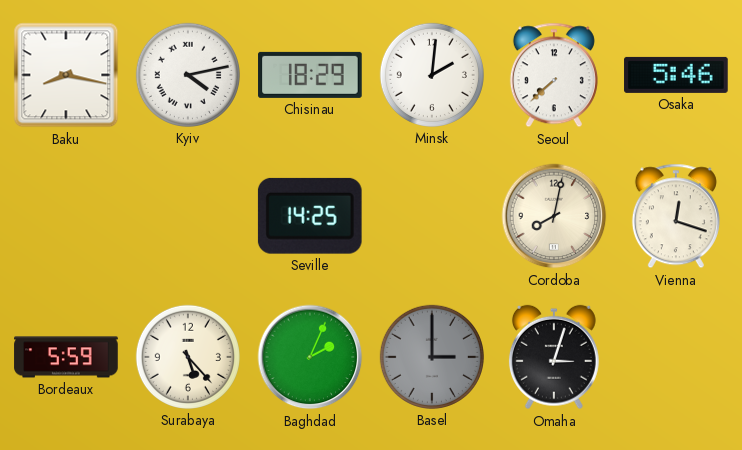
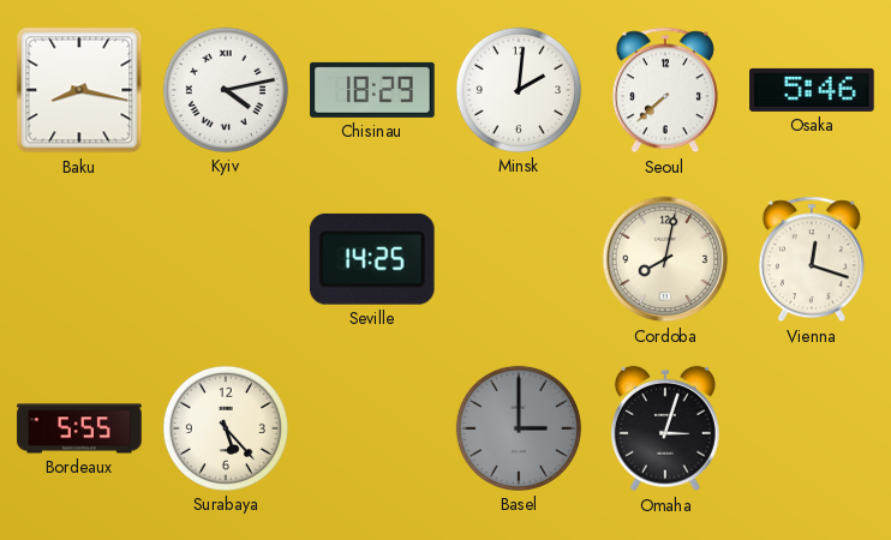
Bordeaux: 5:59 -> 5:55 (79, 428)
Baghdad: 2:04 -> none (310, 357)
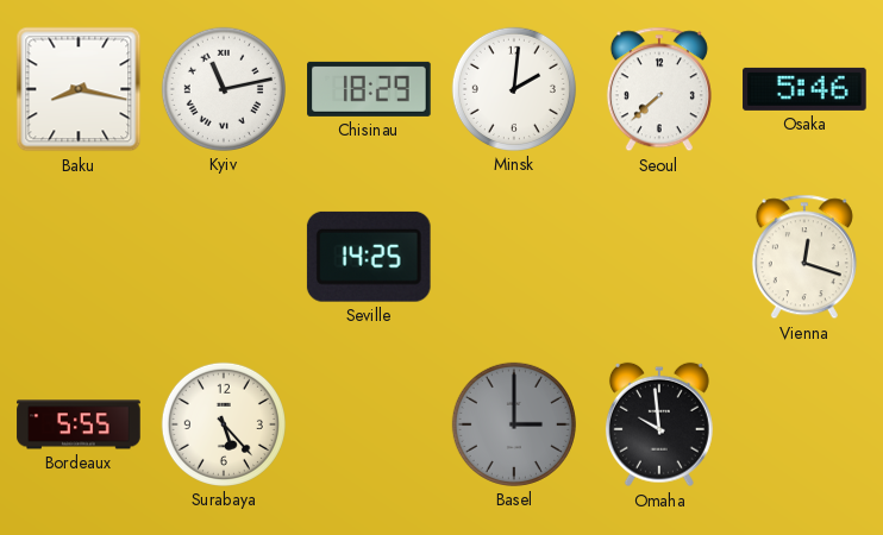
Kyiv: 4:13 -> 11:13 (224, 89)
Cordoba: 8:02 -> none (665, 259)
Omaha: 3:03 -> 9:59 (659, 424)
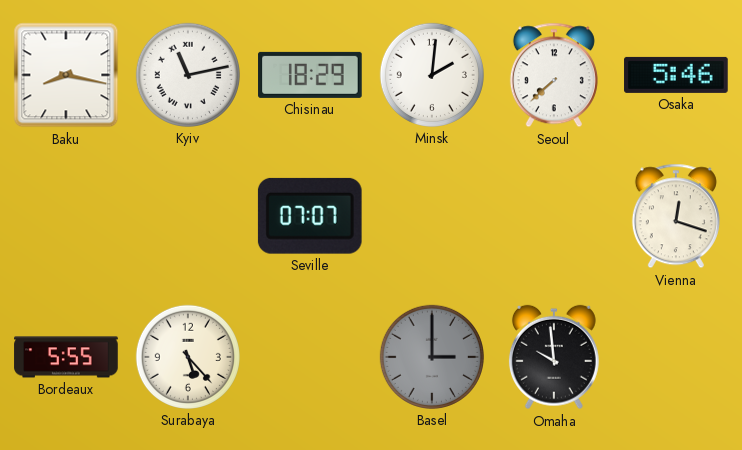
Seville: 14:25 -> 07:07 (310, 216)
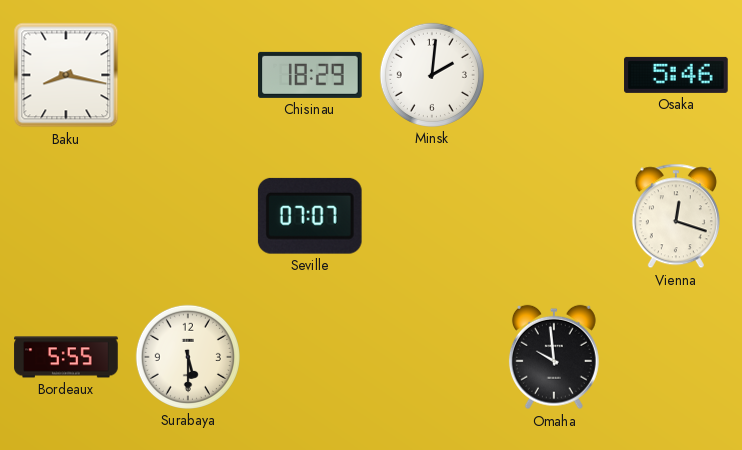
Kyiv: 11:13 -> none (188, 75)
Seoul: 7:38 -> none (554, 75)
Surabaya: 5:23 -> 5:30 (188, 357)
Basel: 3:00 -> none (432, 357)
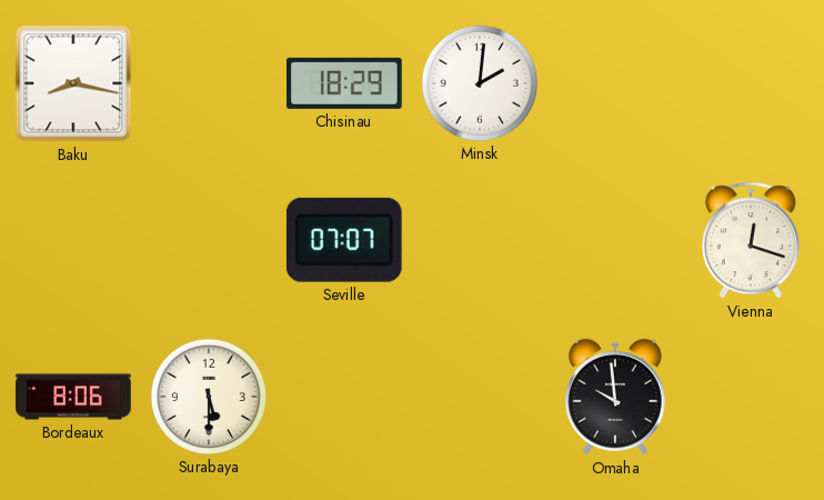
Osaka: 5:46 -> none (676, 75)
Bordeaux: 5:55 -> 8:06 (73, 397)
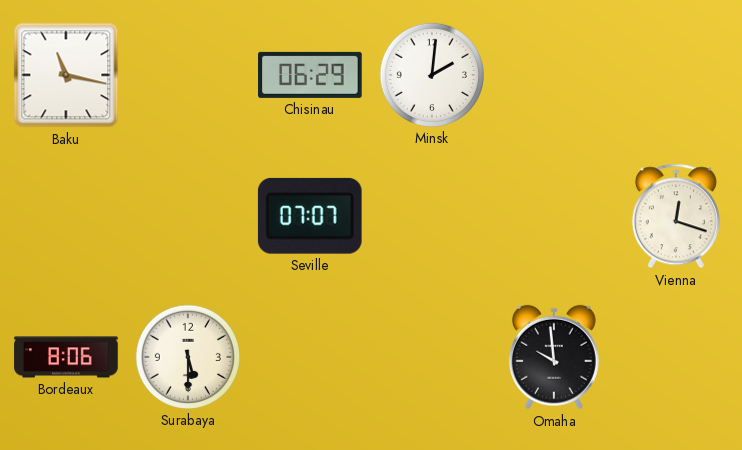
Baku: 8:17 -> 11:17 (66, 75)
Chisinau: 18:29 -> 06:29 (310, 75)
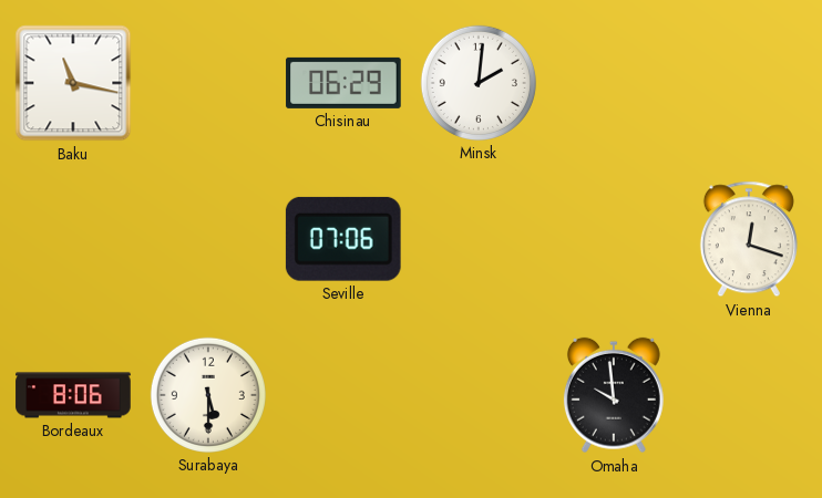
Seville: 07:07 -> 07:06 (343, 239)
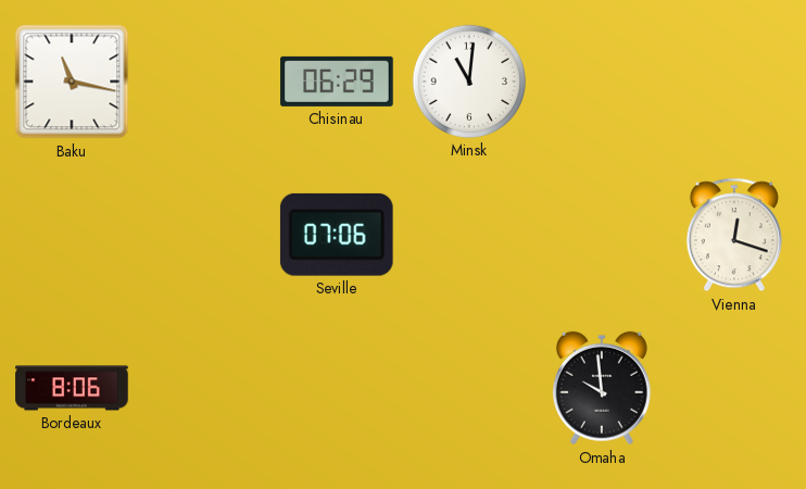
Minsk: 2:01 -> 11:01 (469, 81)
Surabaya: 5:30 -> none (208, 395)
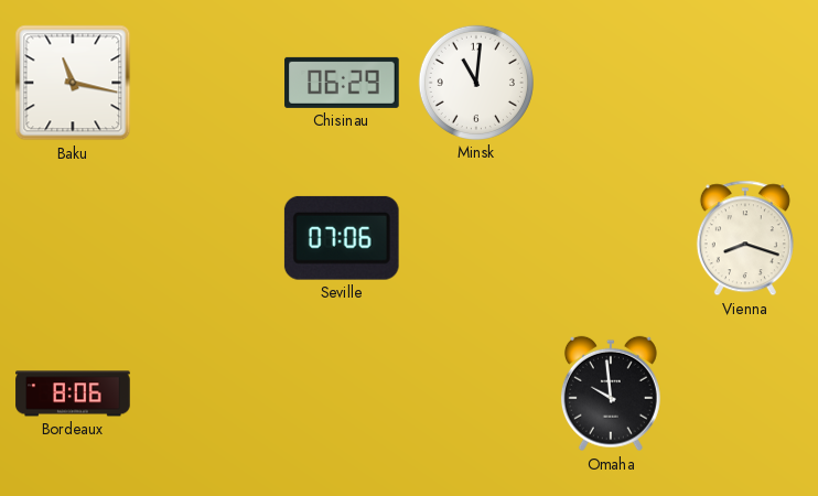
Vienna: 12:18 -> 8:18 (745, 238)
